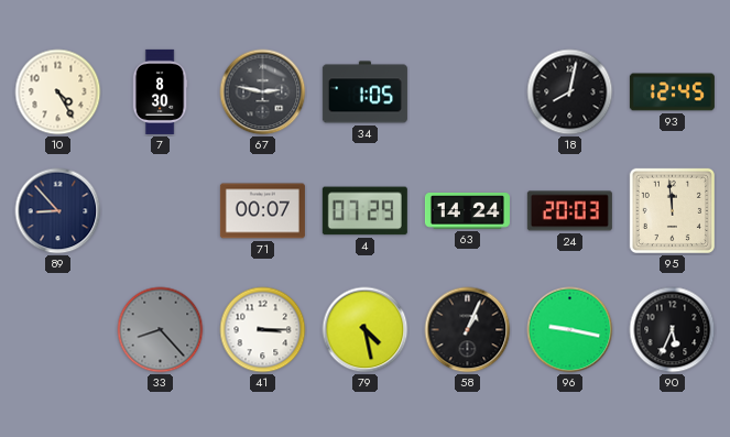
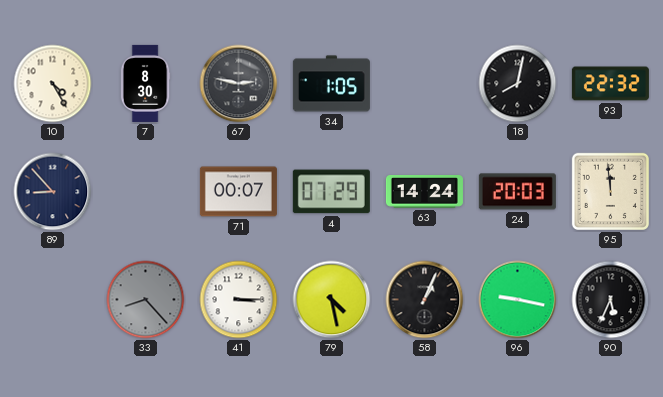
93: 12:45 -> 22:32 (610, 84)
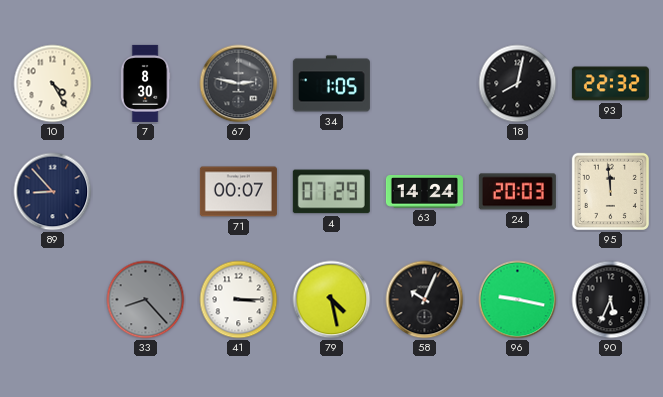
58: 1:04 -> 10:04 (425, 300)
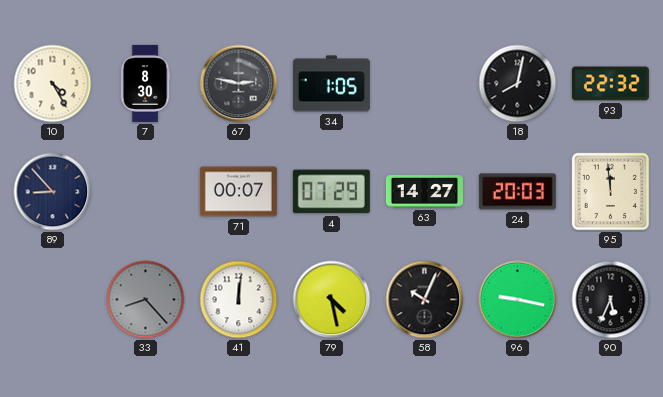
63: 14:24 -> 14:27 (424, 192)
41: 3:15 -> 12:01 (239, 300)
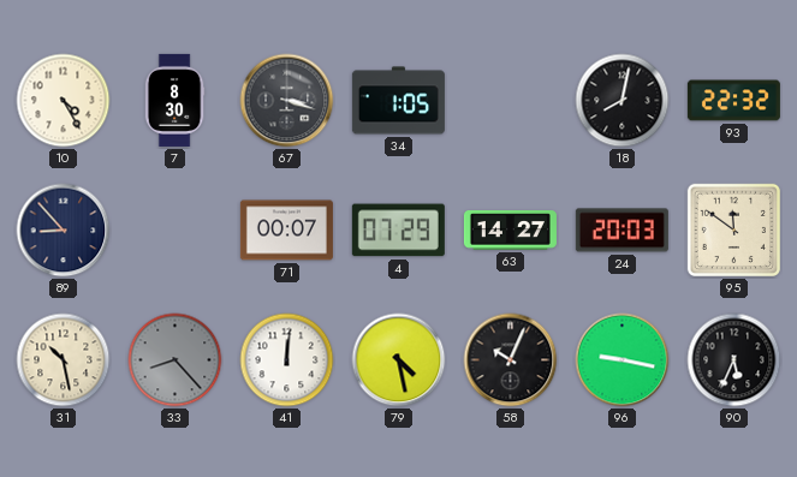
67: 2:47 -> 3:18 (287, 101)
95: 11:59 -> 11:51 (733, 229)
31: none -> 10:28 (64, 360)
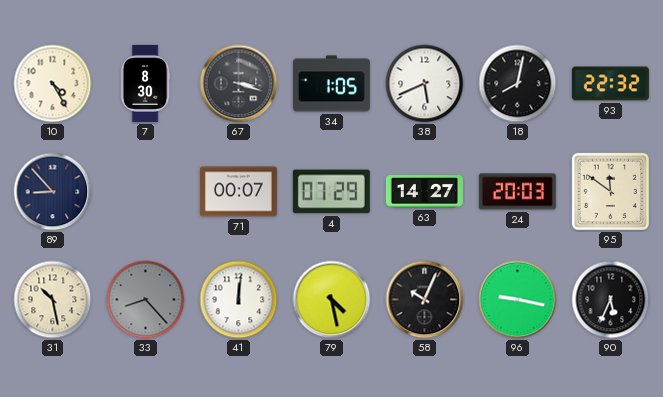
38: none -> 5:41 (425, 84)
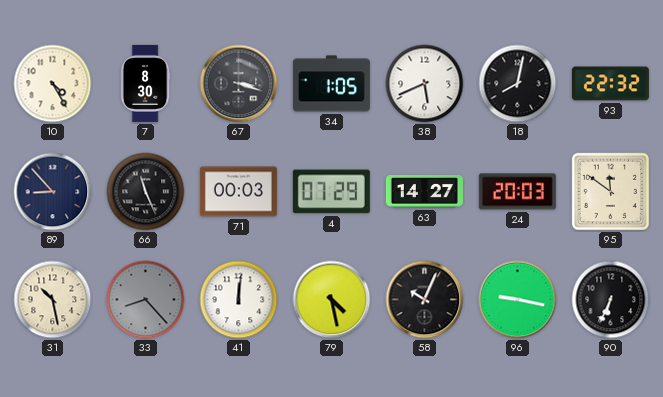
66: none -> 11:26 (146, 192)
71: 00:07 -> 00:03 (238, 192)
90: 5:34 -> 6:34 (611, 300)
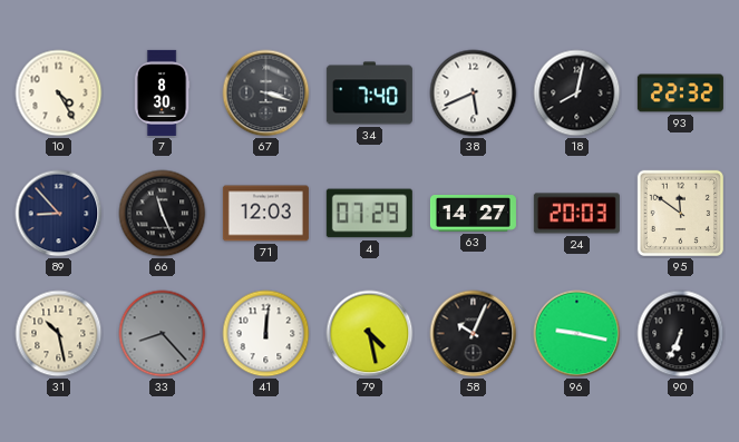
34: 1:05 -> 7:40 (369, 94)
71: 00:03 -> 12:03 (265, 214)
